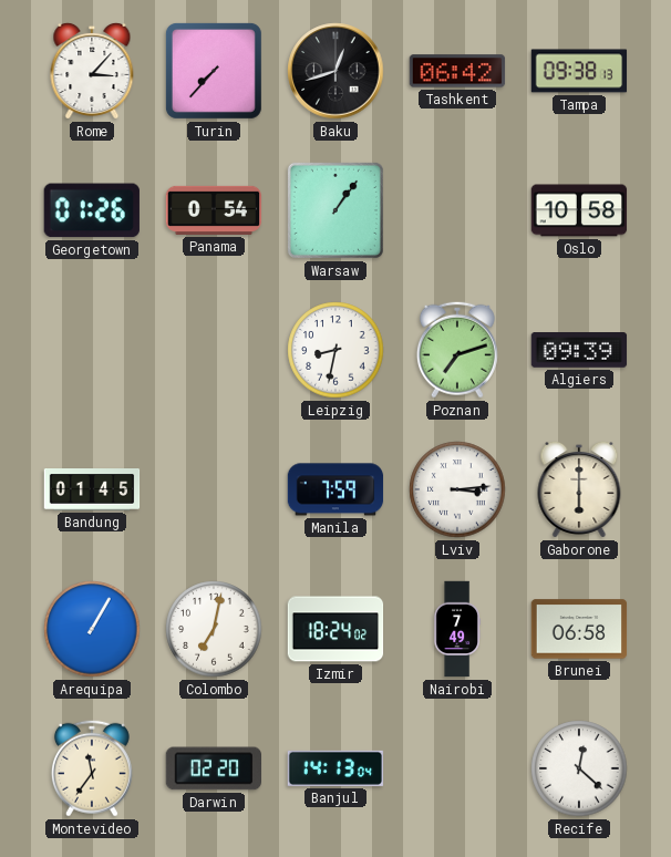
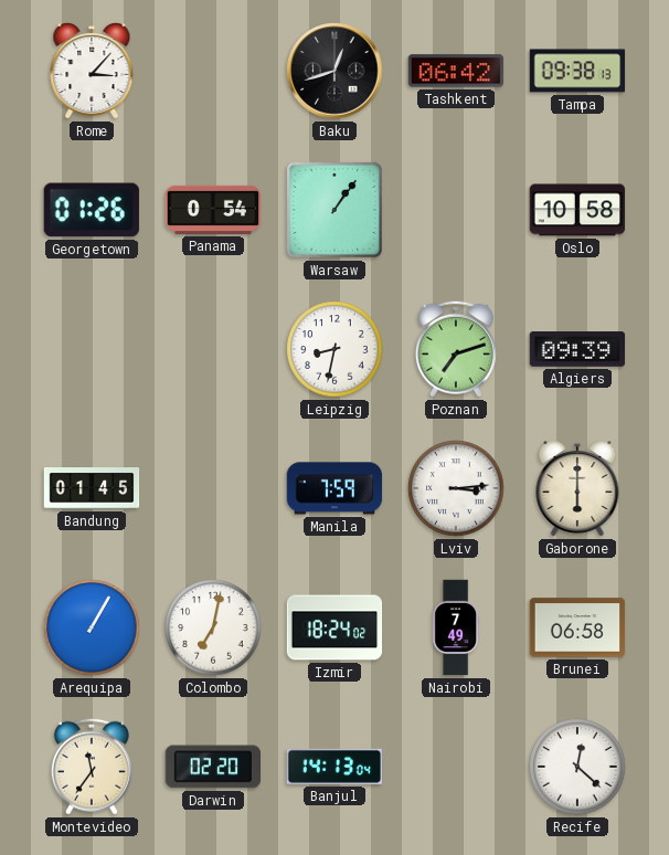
Turin: 7:37 -> none (214, 71)
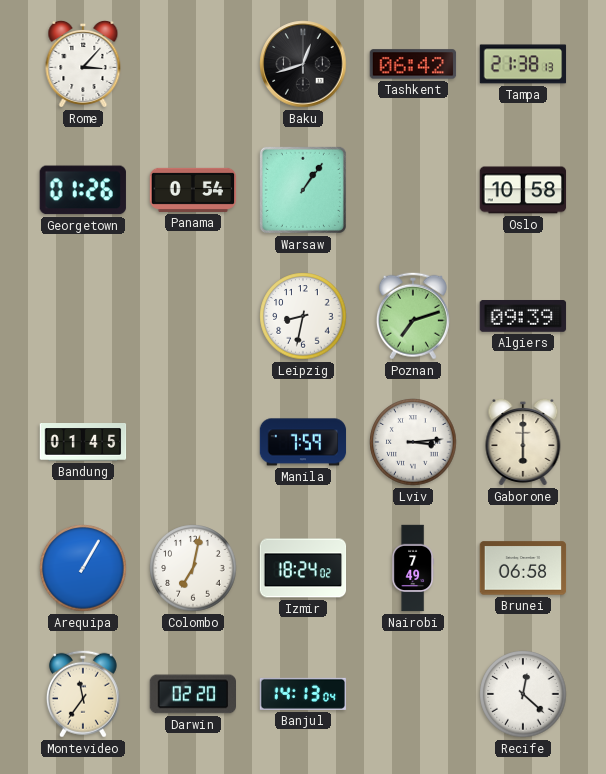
Tampa: 09:38 -> 21:38 (523, 64)
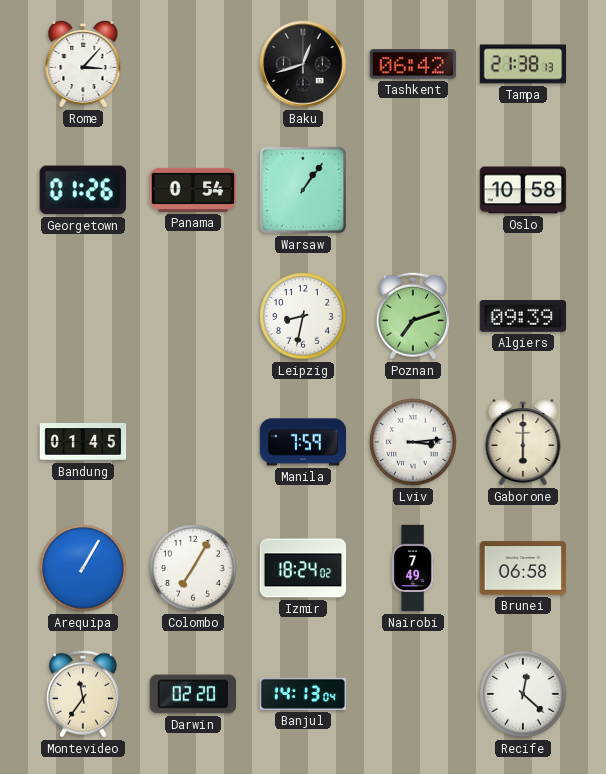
Colombo: 7:02 -> 7:05 (193, 568)
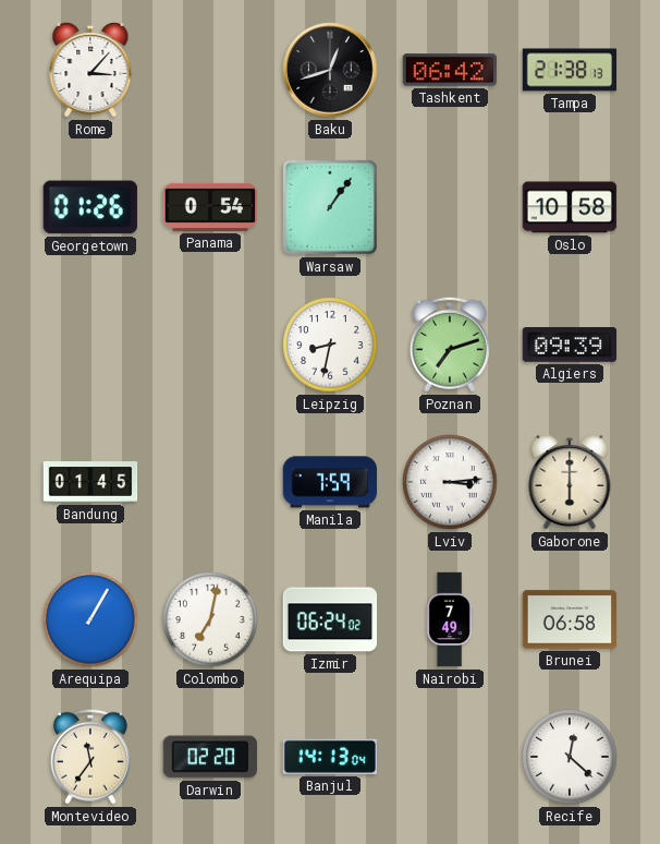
Colombo: 7:05 -> 7:02 (210, 619)
Izmir: 18:24 -> 06:24 (330, 619)
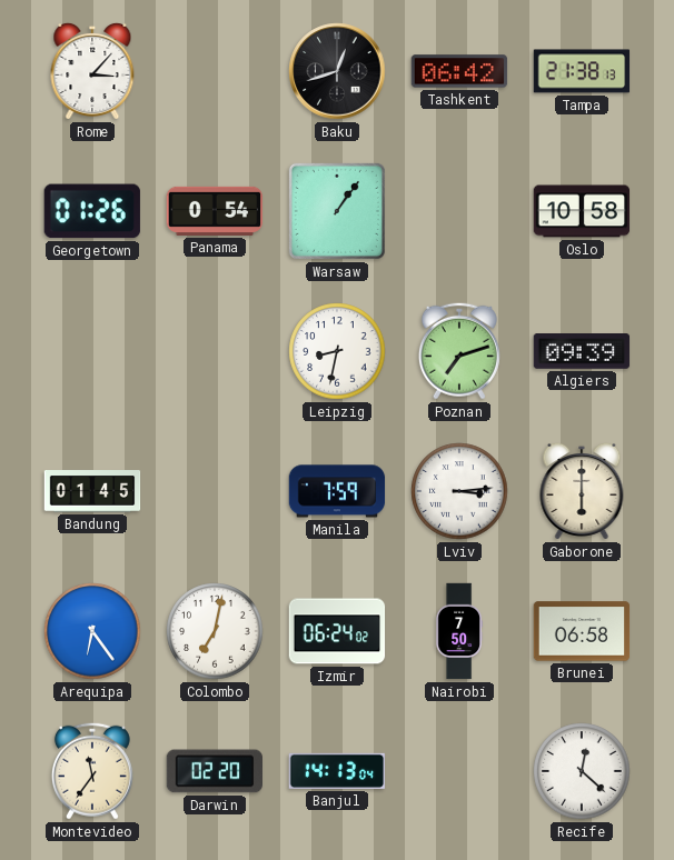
Arequipa: 1:05 -> 6:24 (92, 631)
Nairobi: 7:49 -> 7:50 (459, 631)
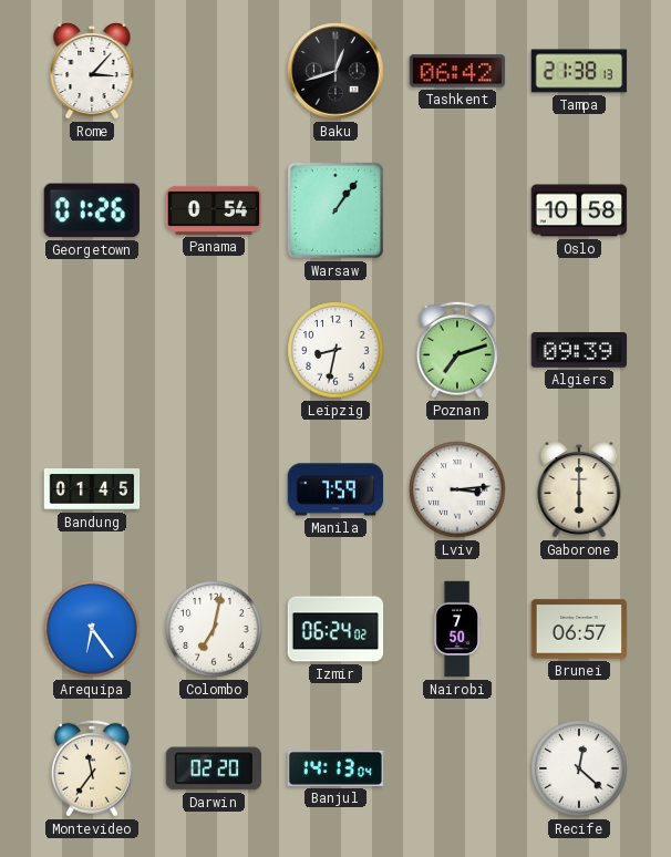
Brunei: 06:58 -> 06:57 (579, 629)
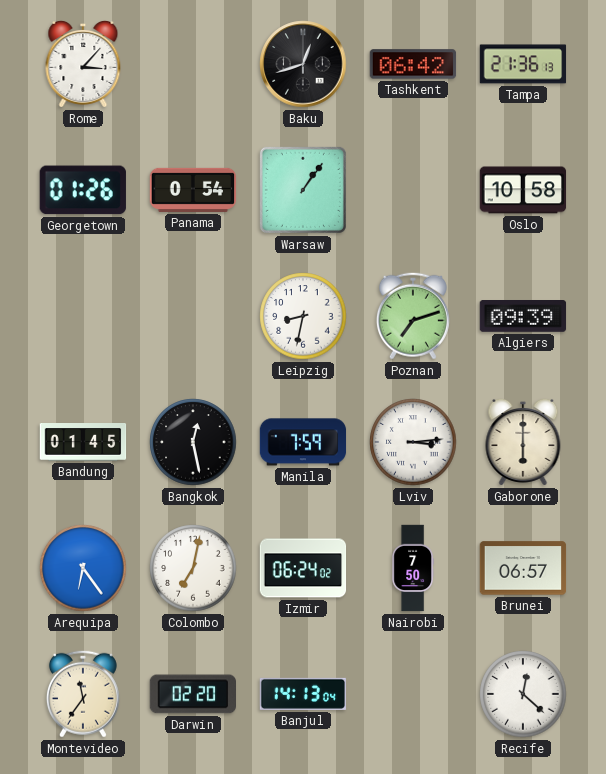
Tampa: 21:38 -> 21:36 (523, 64)
Bangkok: none -> 12:28 (193, 442)
